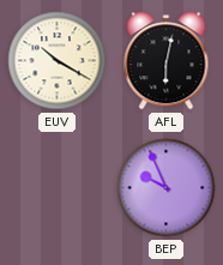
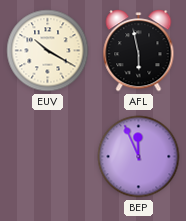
AFL: 6:02 -> 5:58 (139, 51)
BEP: 9:56 -> 11:56 (139, 157)
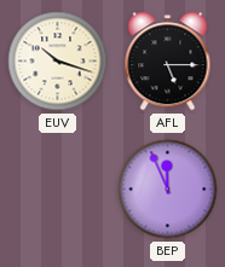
EUV: 10:20 -> 10:18 (58, 62)
AFL: 5:58 -> 5:15 (168, 62)
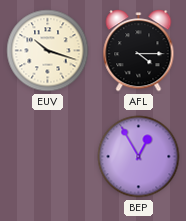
AFL: 5:15 -> 4:15 (139, 51)
BEP: 11:56 -> 12:55 (139, 157)
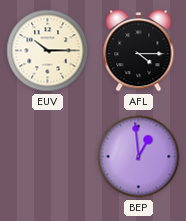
EUV: 10:18 -> 10:15 (48, 51)
BEP: 12:55 -> 12:59 (139, 157)
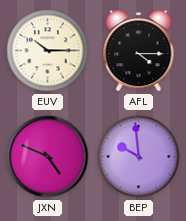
JXN: none -> 4:49 (48, 157)
BEP: 12:59 -> 9:59 (139, 157)
